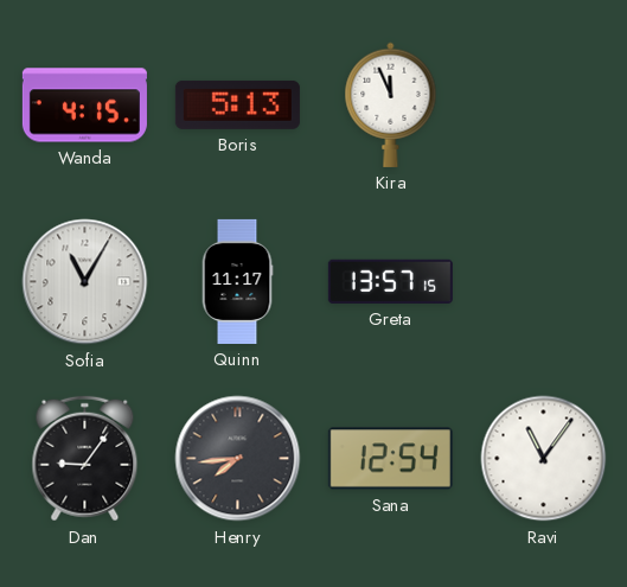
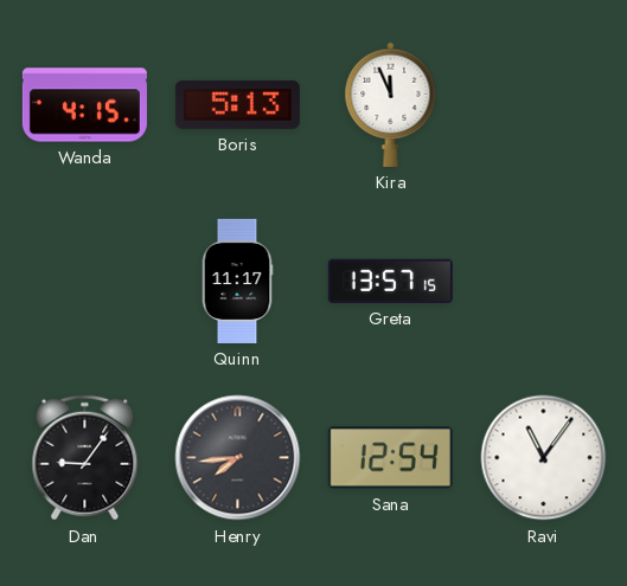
Sofia: 11:05 -> none (85, 282)
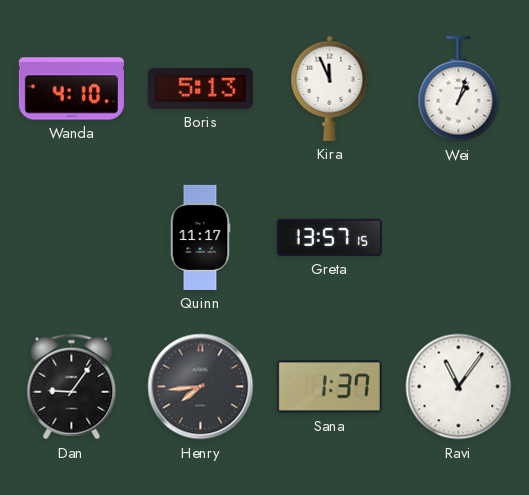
Wanda: 4:15 -> 4:10 (71, 89)
Wei: none -> 1:03 (459, 89)
Sana: 12:54 -> 1:37 (329, 387)
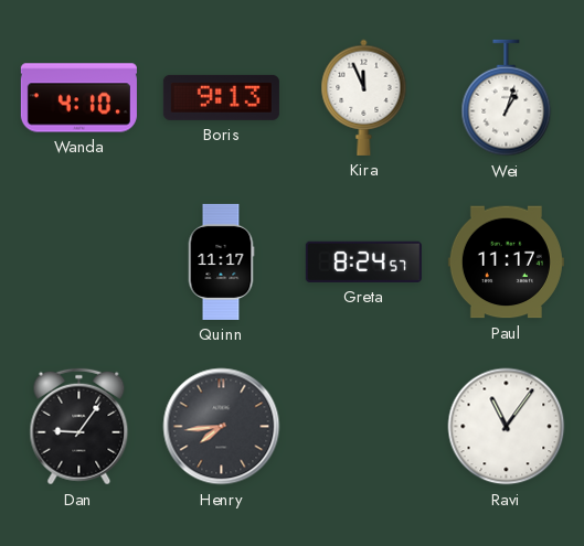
Boris: 5:13 -> 9:13 (221, 97)
Greta: 13:57 -> 8:24 (363, 261)
Paul: none -> 11:17 (506, 263)
Sana: 1:37 -> none (329, 387)
